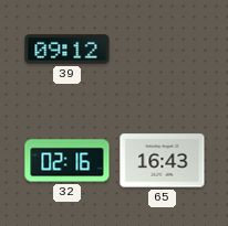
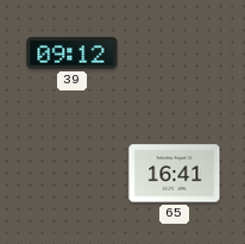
32: 02:16 -> none (68, 161)
65: 16:43 -> 16:41 (175, 174)
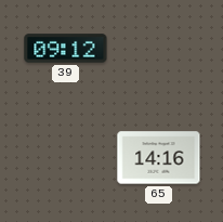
65: 16:41 -> 14:16 (159, 158)
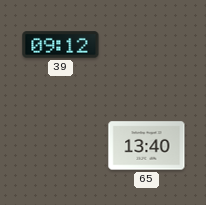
65: 14:16 -> 13:40 (147, 146)
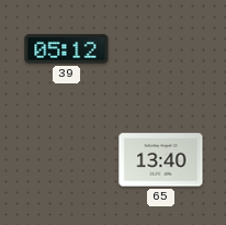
39: 09:12 -> 05:12 (67, 49)
